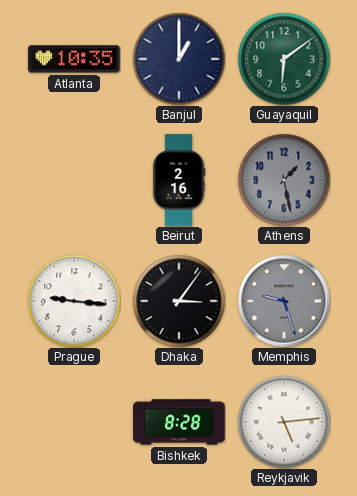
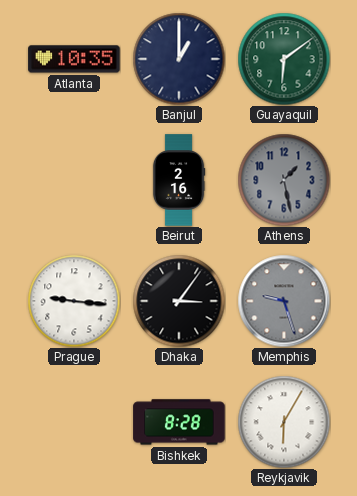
Reykjavik: 5:14 -> 6:05 (284, 422)
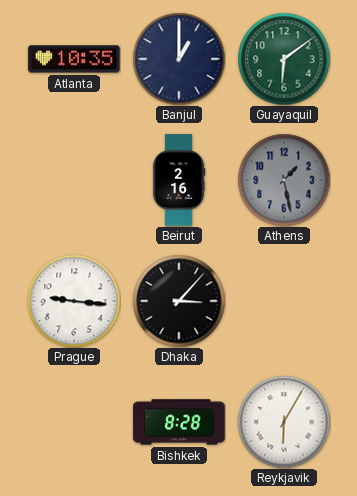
Dhaka: 3:06 -> 3:07 (179, 301)
Memphis: 9:27 -> none (284, 301)
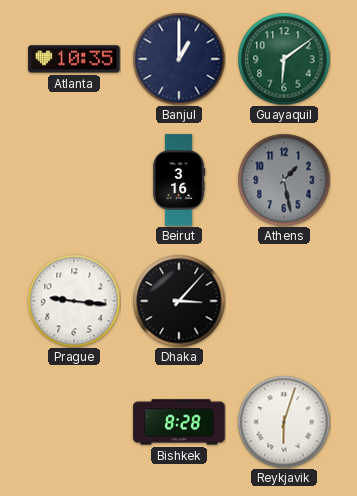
Beirut: 2:16 -> 3:16 (179, 180)
Reykjavik: 6:05 -> 6:03 (284, 422)
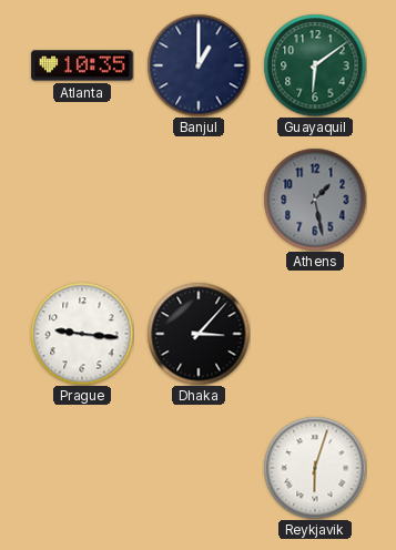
Beirut: 3:16 -> none (179, 180)
Bishkek: 8:28 -> none (179, 422)
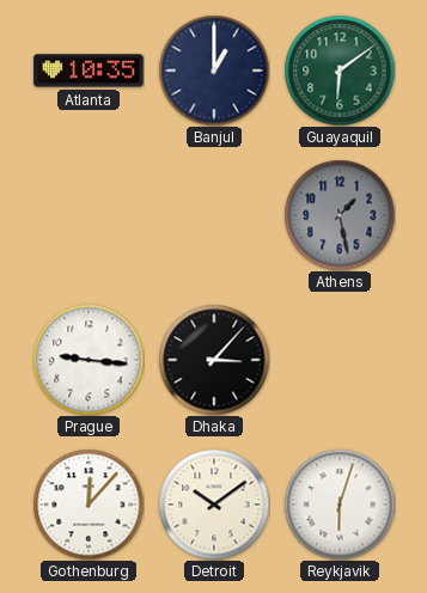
Gothenburg: none -> 12:07 (89, 505)
Detroit: none -> 10:09 (214, 505)
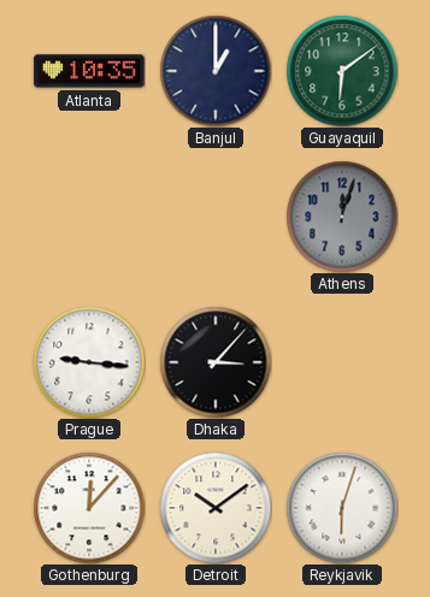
Athens: 1:28 -> 12:03 (342, 217)
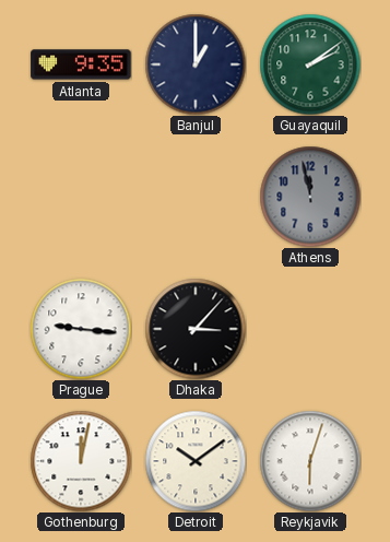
Atlanta: 10:35 -> 9:35 (81, 64)
Guayaquil: 6:09 -> 2:09 (310, 64)
Athens: 12:03 -> 11:58 (310, 197)
Gothenburg: 12:07 -> 12:02 (81, 461)
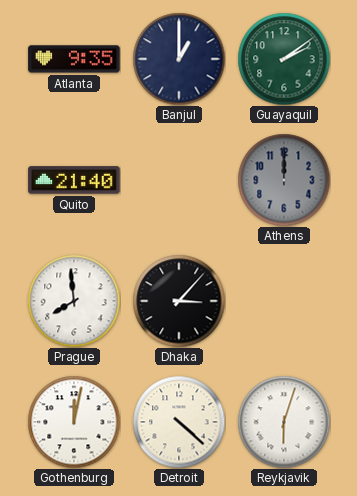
Quito: none -> 21:40 (74, 180)
Athens: 11:58 -> 12:00 (284, 180)
Prague: 9:16 -> 7:59 (74, 301)
Detroit: 10:09 -> 4:22 (179, 422)
